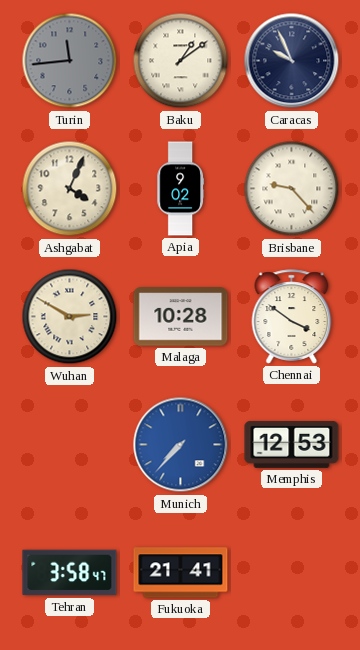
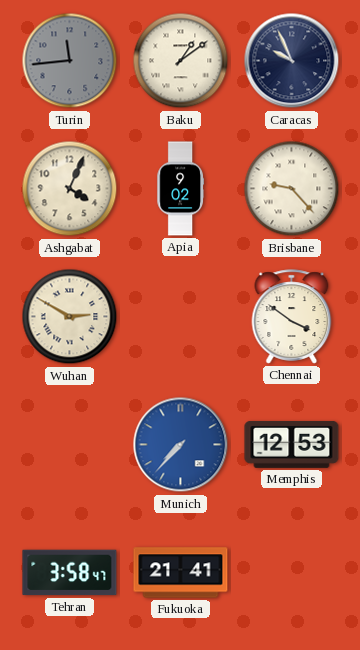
Malaga: 10:28 -> none (181, 317)
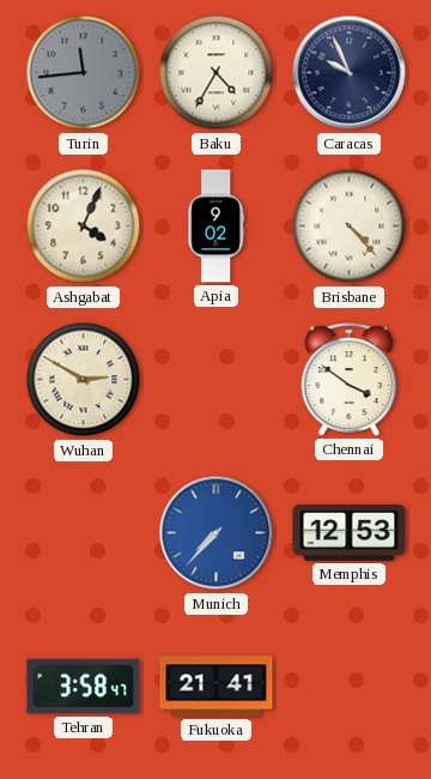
Baku: 1:09 -> 4:35 (217, 73)
Brisbane: 9:23 -> 4:23 (350, 227)
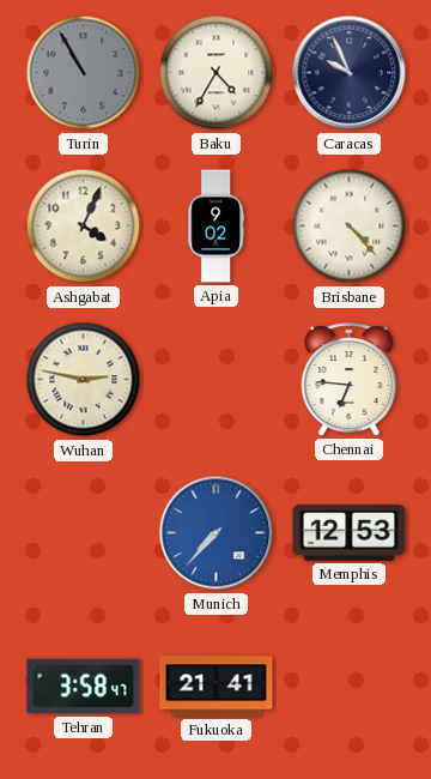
Turin: 11:44 -> 10:55 (84, 73)
Wuhan: 2:50 -> 2:47 (84, 380)
Chennai: 3:51 -> 6:46 (350, 380)
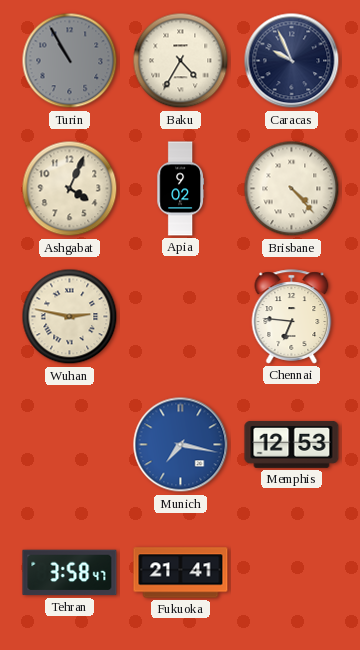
Munich: 7:37 -> 7:17 (181, 445)
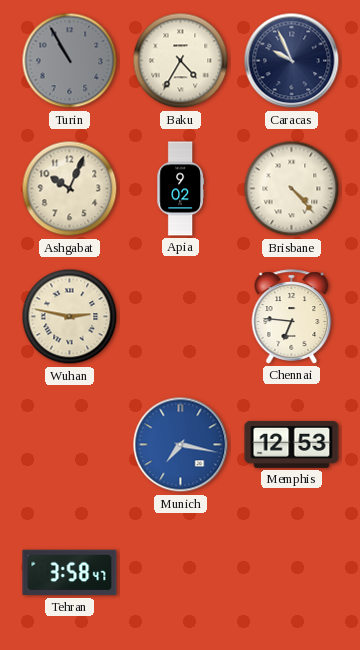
Ashgabat: 4:04 -> 10:04 (70, 189)
Fukuoka: 21:41 -> none (181, 573)
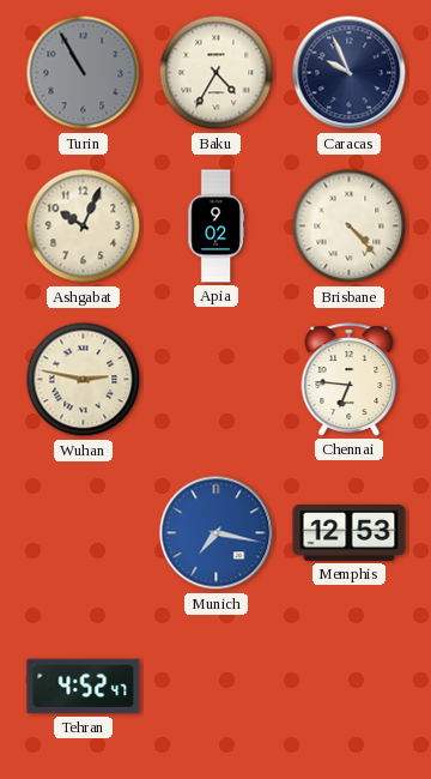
Tehran: 3:58 -> 4:52 (84, 687)
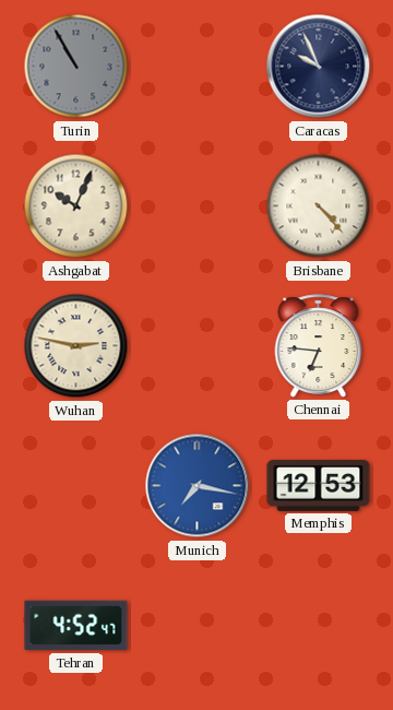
Baku: 4:35 -> none (217, 73)
Apia: 9:02 -> none (215, 227)
